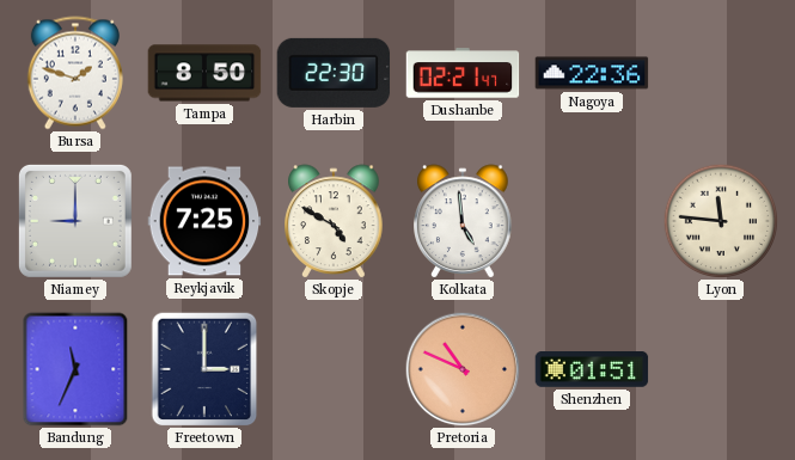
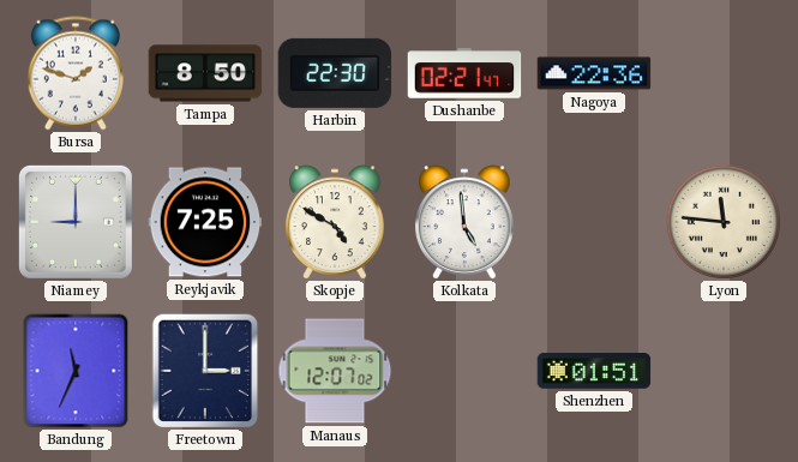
Manaus: none -> 12:07 (335, 371)
Pretoria: 10:49 -> none (463, 369)
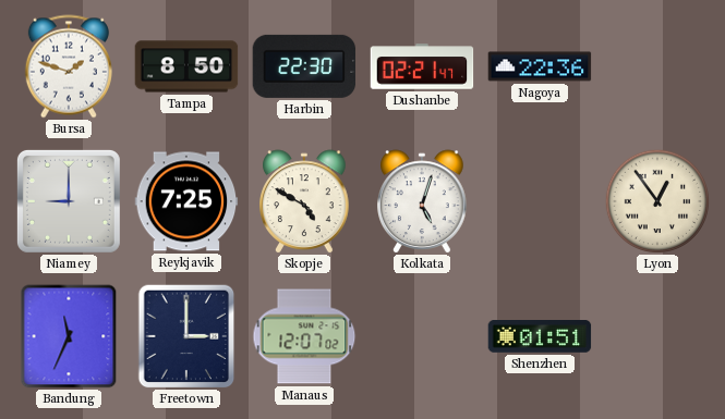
Kolkata: 4:59 -> 5:03 (422, 201)
Lyon: 11:46 -> 12:54 (656, 200)
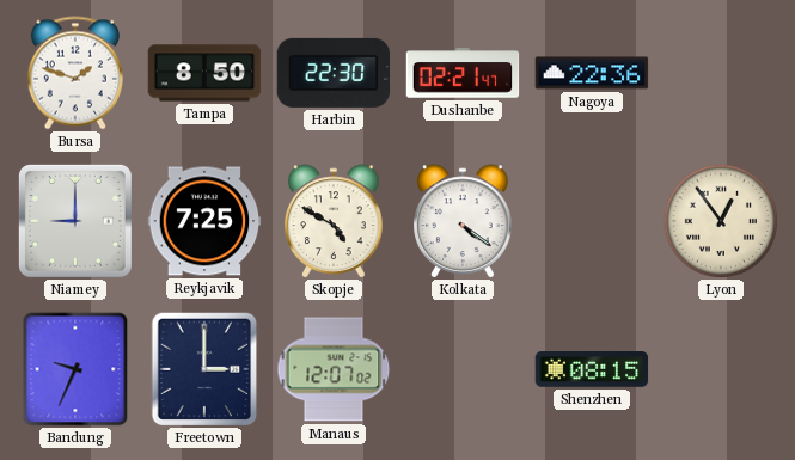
Kolkata: 5:03 -> 4:21 (463, 221)
Bandung: 11:34 -> 9:34 (75, 369)
Shenzhen: 01:51 -> 08:15 (592, 369)
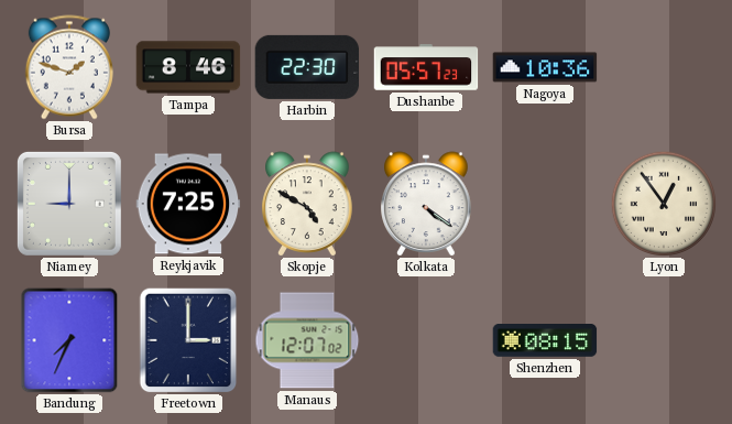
Tampa: 8:50 -> 8:46 (188, 67)
Dushanbe: 02:21 -> 05:57 (426, 67)
Nagoya: 22:36 -> 10:36 (545, 67)
Bandung: 9:34 -> 7:34 (69, 340)
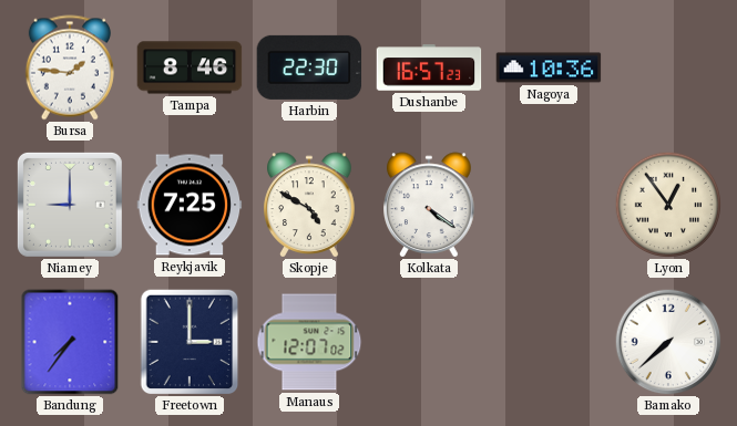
Bursa: 1:48 -> 1:46 (70, 67)
Dushanbe: 05:57 -> 16:57 (429, 67)
Bandung: 7:34 -> 7:36 (70, 342)
Shenzhen: 08:15 -> none (545, 340)
Bamako: none -> 7:38 (668, 342)
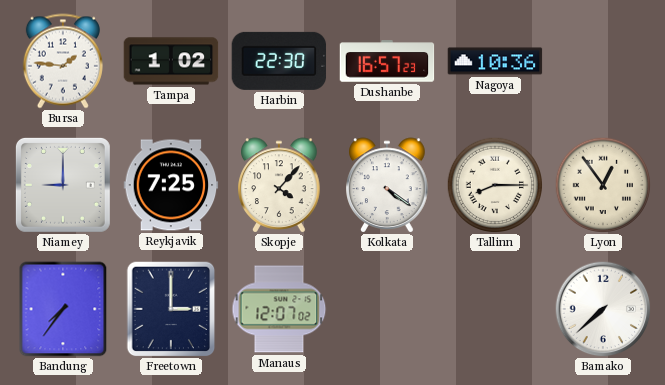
Tampa: 8:46 -> 1:02 (171, 61)
Skopje: 4:50 -> 4:07 (279, 185)
Tallinn: none -> 8:15 (494, 184)
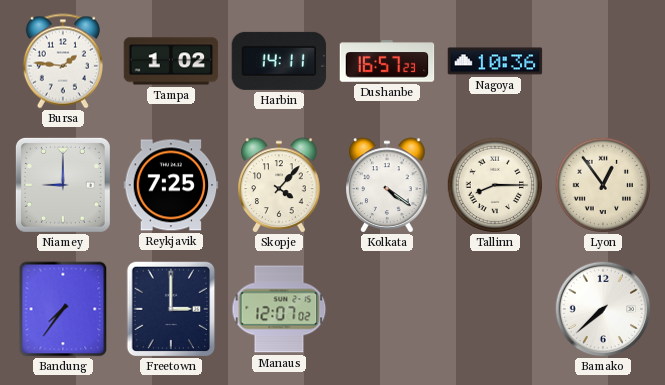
Harbin: 22:30 -> 14:11 (279, 61)
